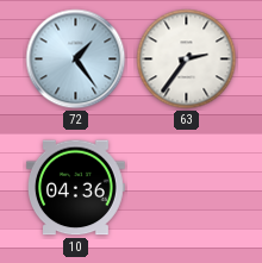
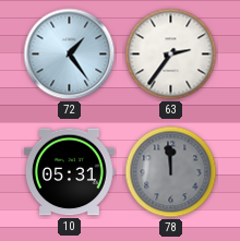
10: 04:36 -> 05:31 (69, 172)
78: none -> 11:59 (171, 172)
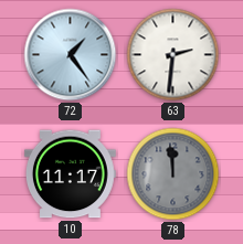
63: 2:36 -> 2:31 (173, 55)
10: 05:31 -> 11:17 (70, 174)
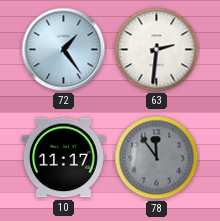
78: 11:59 -> 11:54 (157, 158)
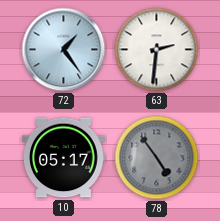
10: 11:17 -> 05:17 (63, 158)
78: 11:54 -> 4:54 (157, 158)
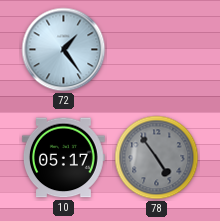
63: 2:31 -> none (157, 50)
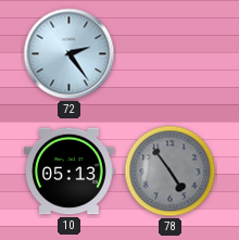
72: 1:24 -> 2:24 (70, 54)
10: 05:17 -> 05:13 (68, 172)
